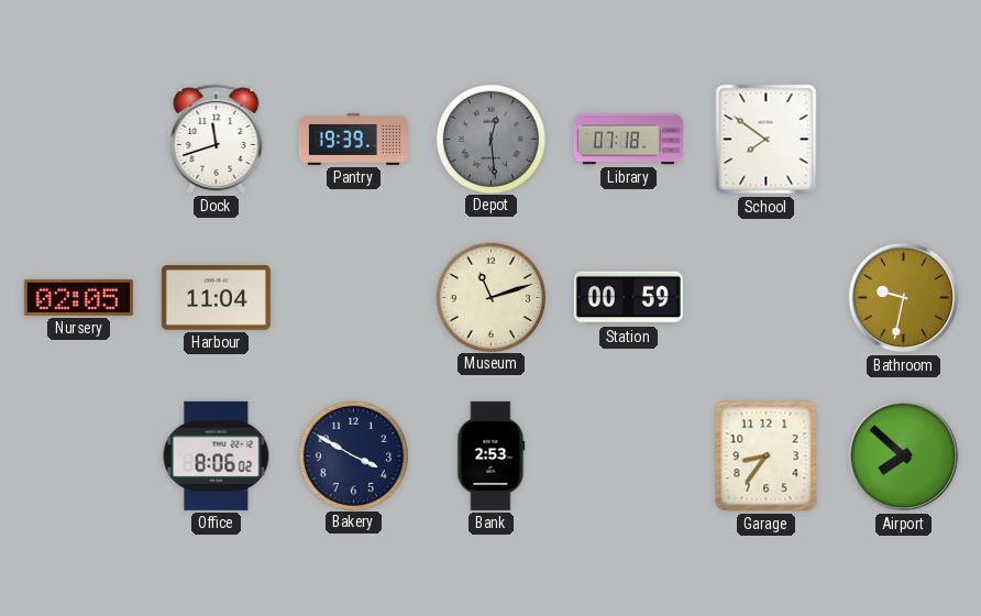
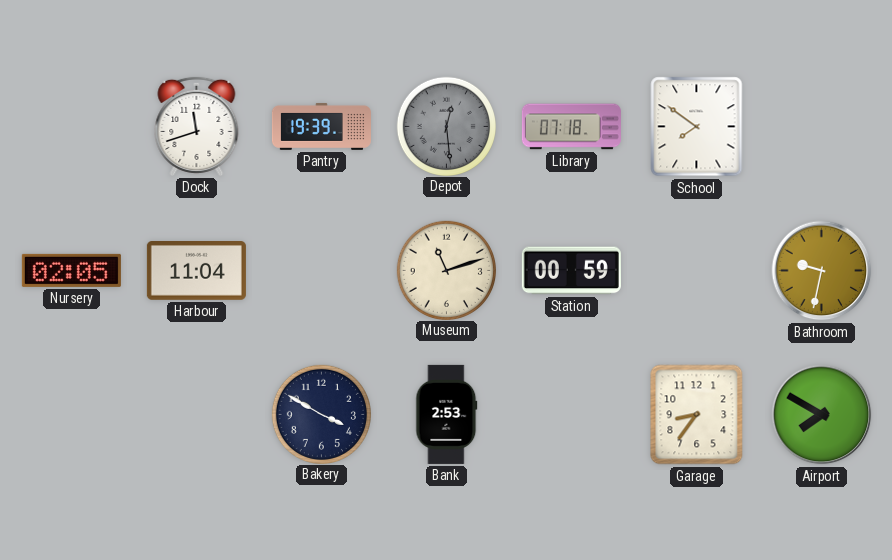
Office: 8:06 -> none (217, 455)
Airport: 7:52 -> 7:50 (822, 415)
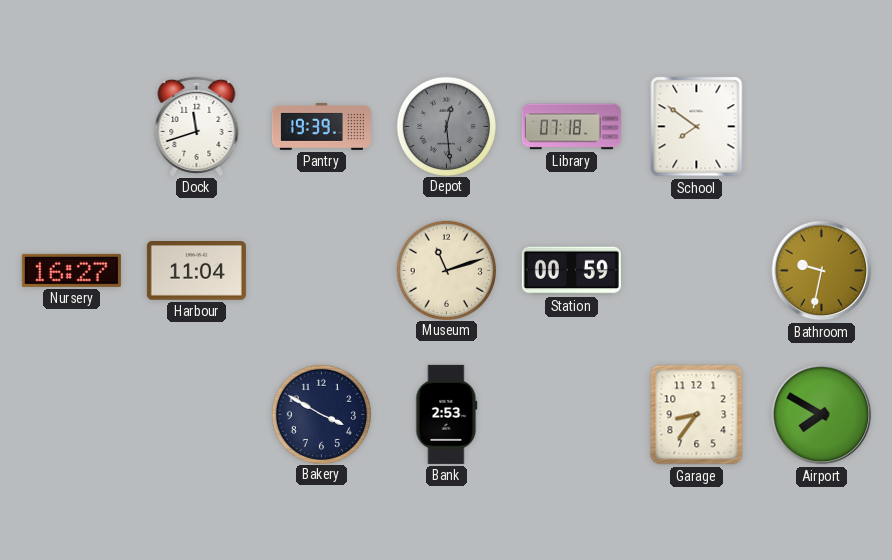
Nursery: 02:05 -> 16:27 (71, 270)
